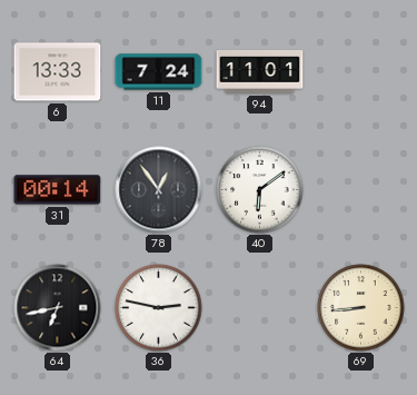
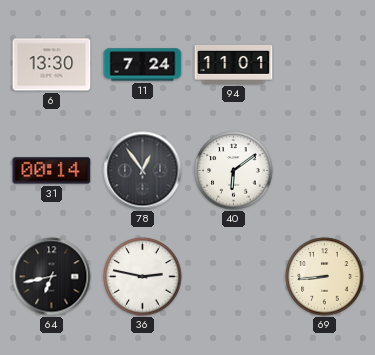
6: 13:33 -> 13:30 (52, 65)
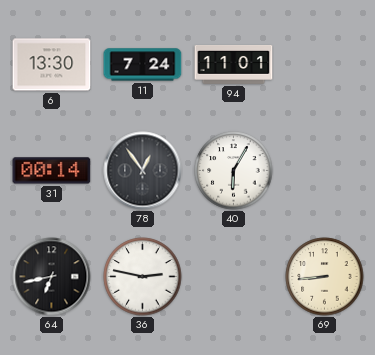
40: 6:09 -> 6:05 (234, 171)
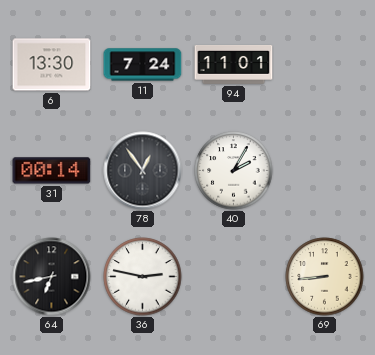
40: 6:05 -> 2:05 (234, 171)
